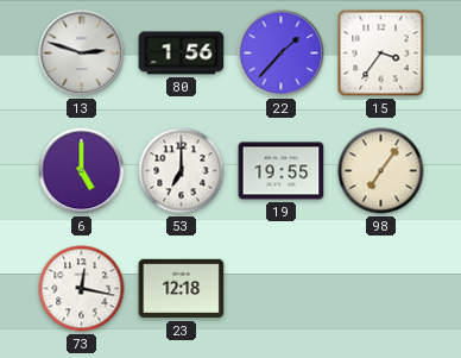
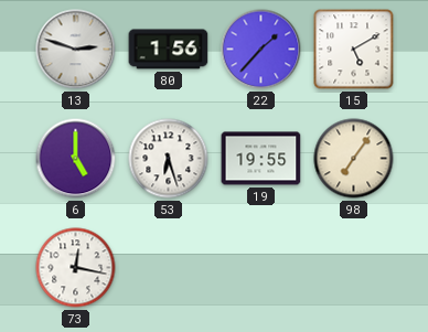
15: 3:36 -> 5:10 (354, 50)
53: 7:00 -> 6:27 (169, 159)
23: 12:18 -> none (182, 289)
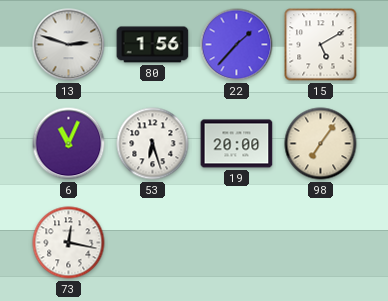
6: 5:00 -> 11:04 (69, 144)
19: 19:55 -> 20:00 (237, 144)
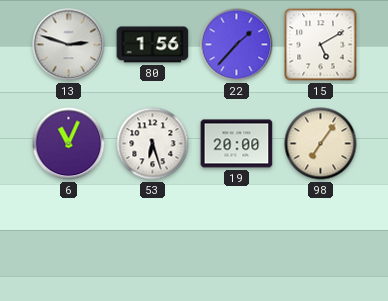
73: 12:17 -> none (69, 243)
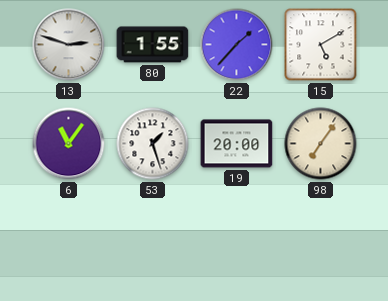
80: 1:56 -> 1:55 (153, 45)
6: 11:04 -> 11:06 (69, 144)
53: 6:27 -> 1:27 (153, 144)
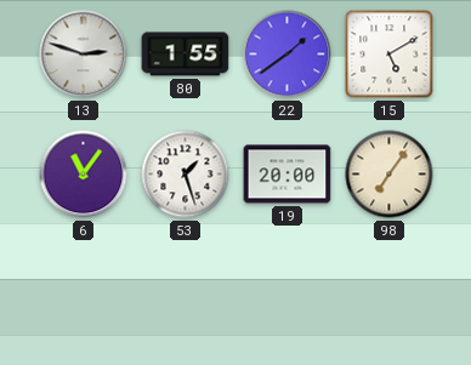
22: 1:37 -> 1:39 (288, 55)
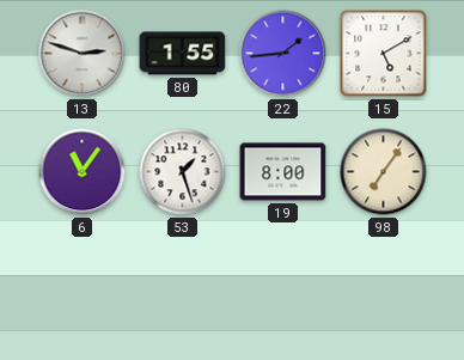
22: 1:39 -> 1:44 (283, 54)
19: 20:00 -> 8:00 (283, 172)
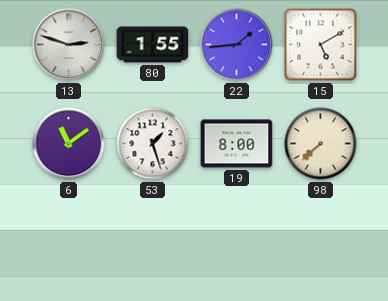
6: 11:06 -> 11:09 (69, 144)
98: 7:06 -> 7:38 (321, 144)
